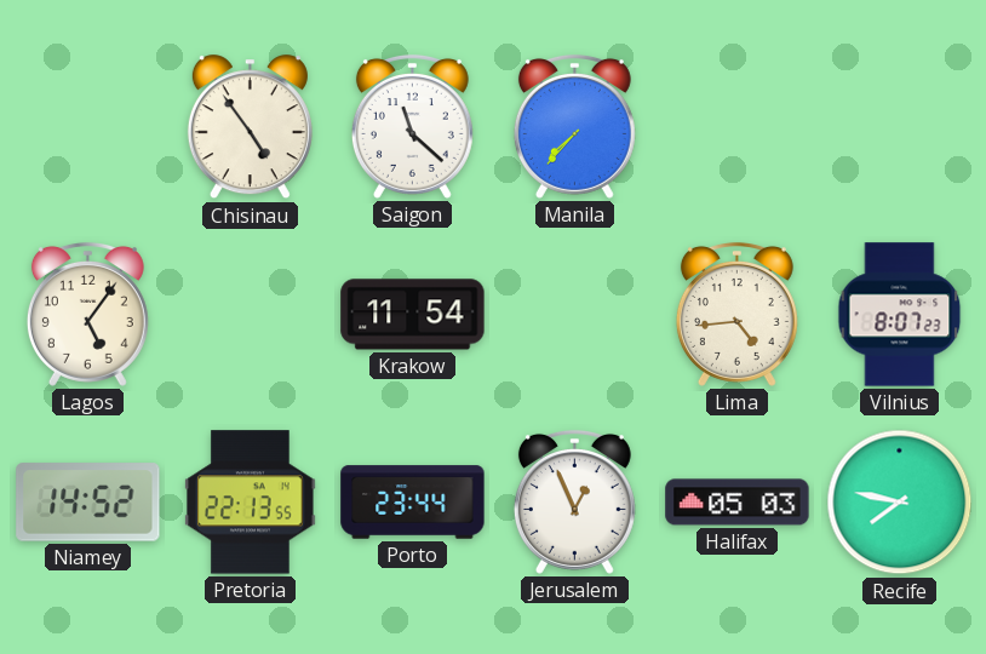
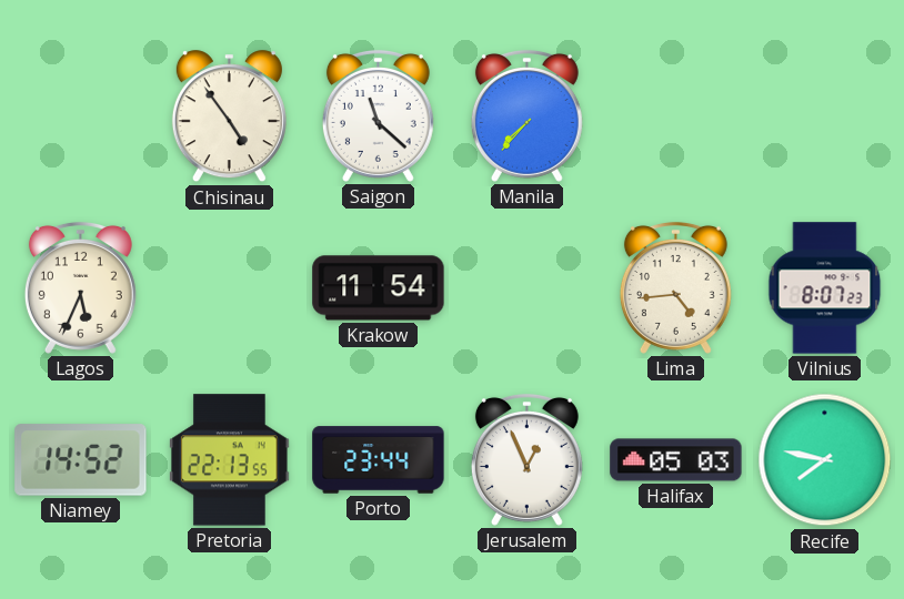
Lagos: 5:06 -> 5:34 (80, 287)
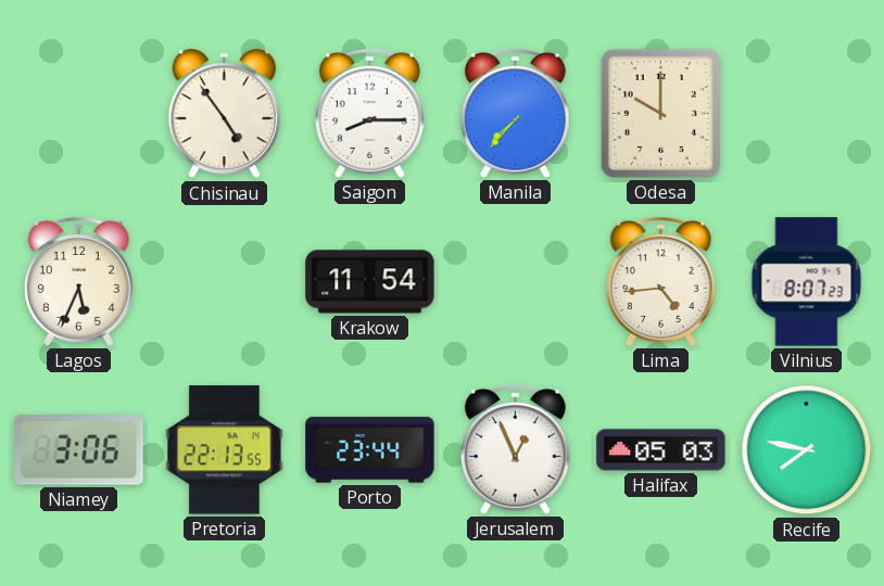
Saigon: 11:22 -> 8:15 (369, 113)
Odesa: none -> 10:00 (660, 113)
Niamey: 14:52 -> 3:06 (79, 450)
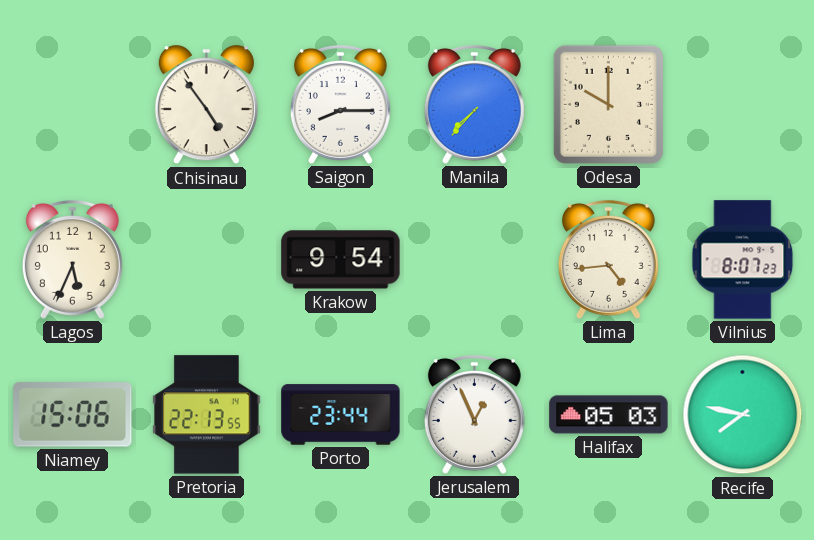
Krakow: 11:54 -> 9:54 (341, 260)
Niamey: 3:06 -> 15:06 (73, 415)
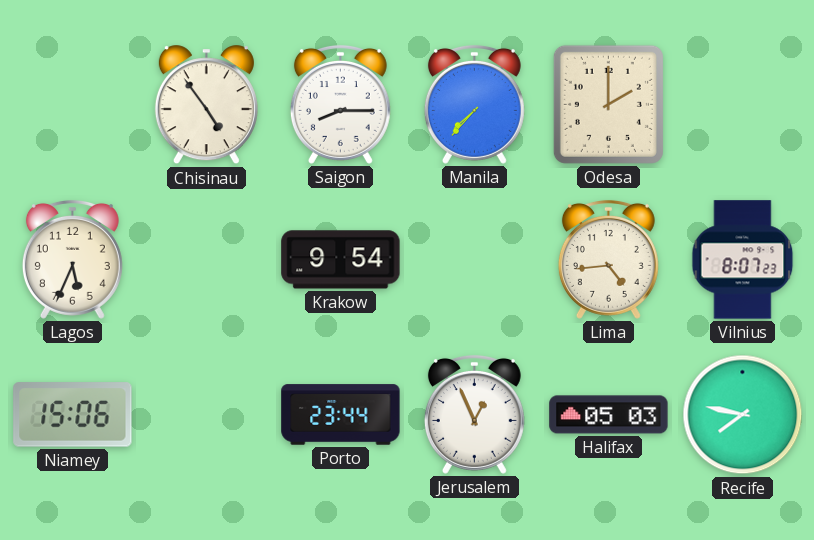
Odesa: 10:00 -> 2:00 (608, 104)
Pretoria: 22:13 -> none (207, 415)
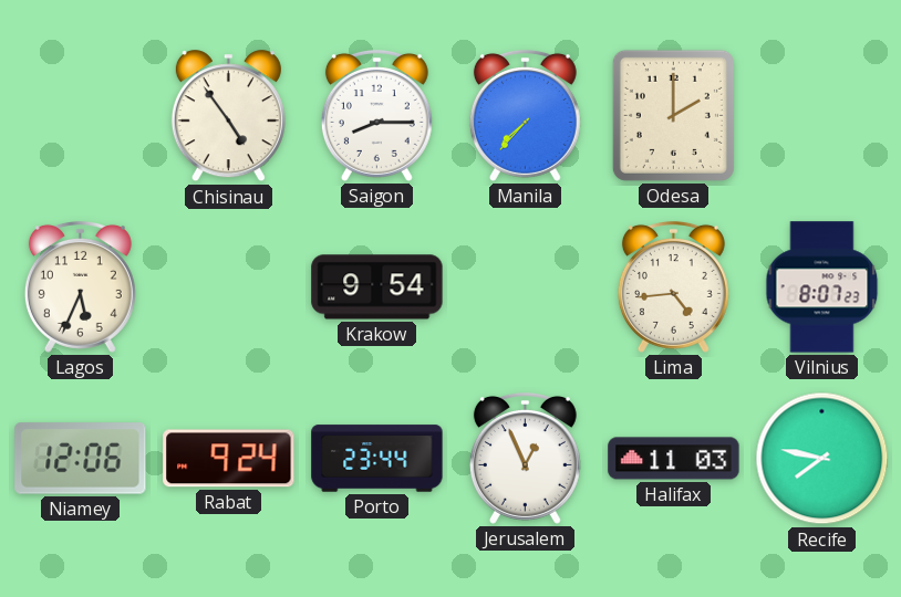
Niamey: 15:06 -> 12:06 (81, 459)
Rabat: none -> 9:24 (229, 459)
Halifax: 05:03 -> 11:03 (674, 459)
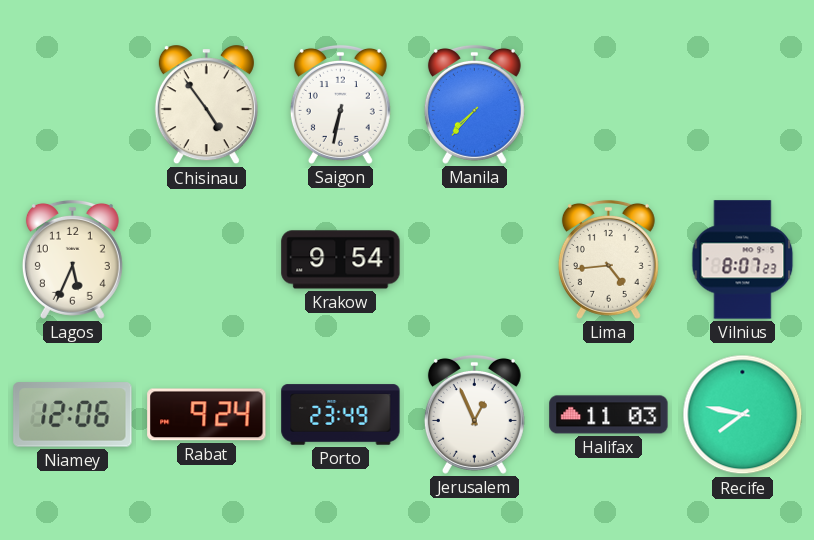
Saigon: 8:15 -> 6:32 (340, 104)
Odesa: 2:00 -> none (673, 115)
Porto: 23:44 -> 23:49 (341, 415)
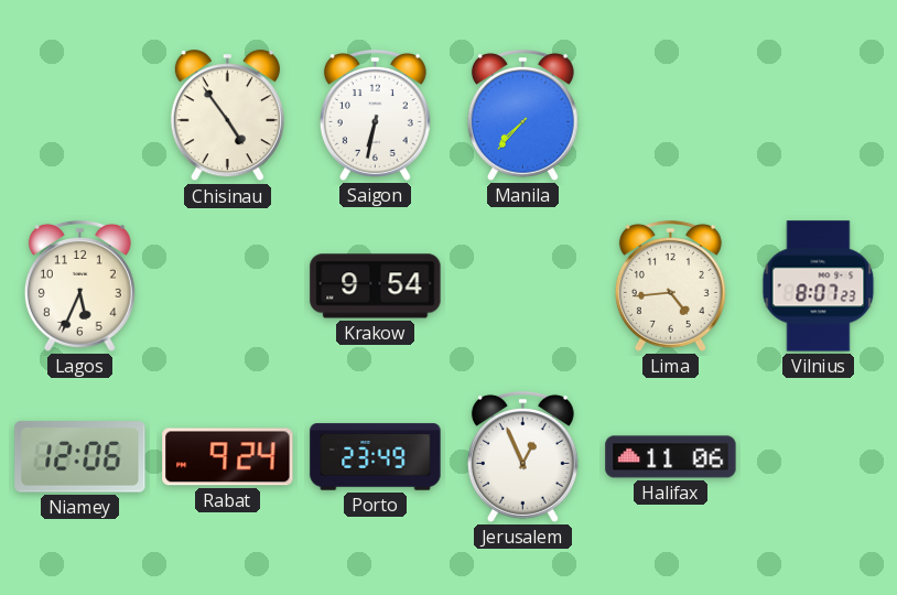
Halifax: 11:03 -> 11:06 (671, 457)
Recife: 7:47 -> none (743, 415)
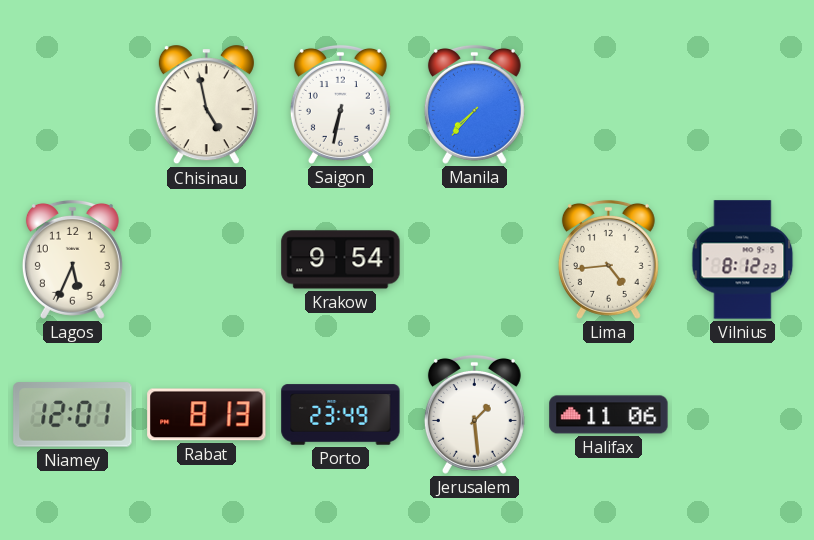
Chisinau: 4:54 -> 4:58 (206, 105)
Vilnius: 8:07 -> 8:12 (743, 260)
Niamey: 12:06 -> 12:01 (73, 415)
Rabat: 9:24 -> 8:13 (207, 415)
Jerusalem: 12:56 -> 1:29 (474, 414)
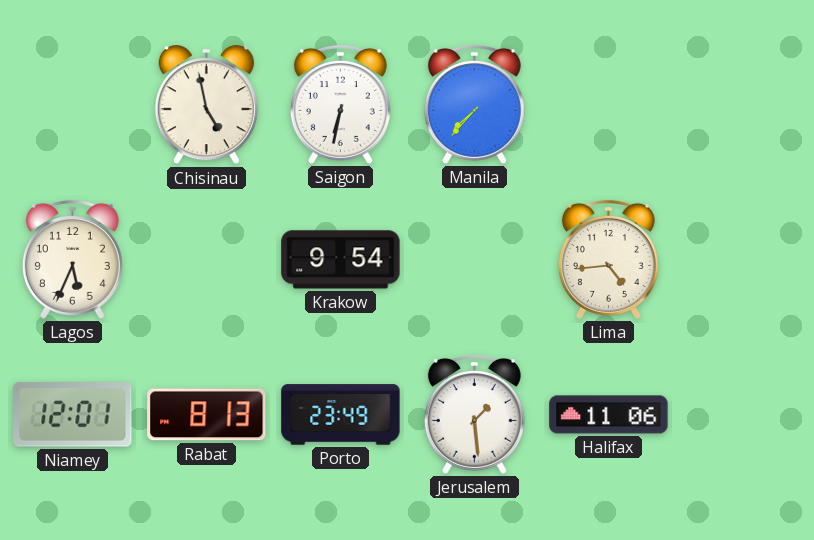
Vilnius: 8:12 -> none (743, 260)
